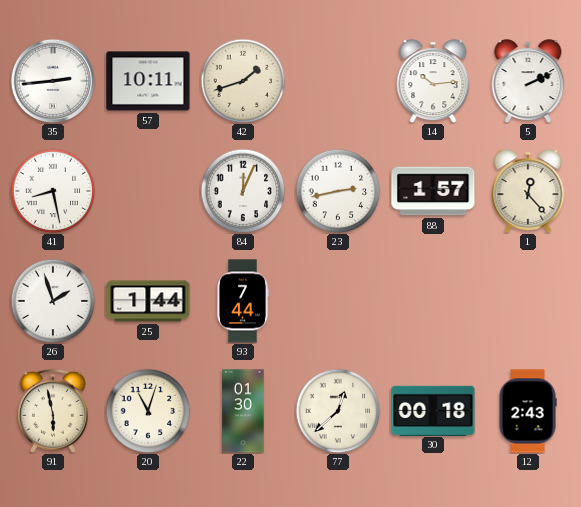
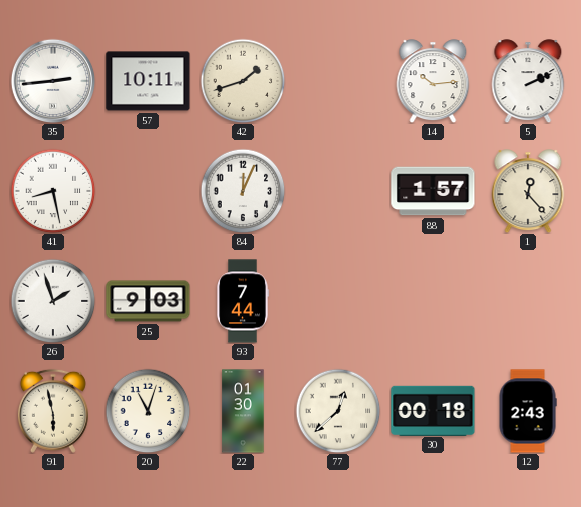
23: 2:43 -> none (338, 191)
25: 1:44 -> 9:03 (148, 301)
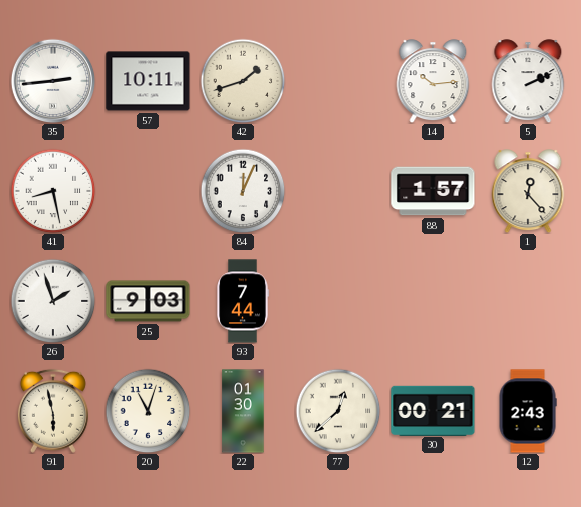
30: 00:18 -> 00:21 (433, 410)
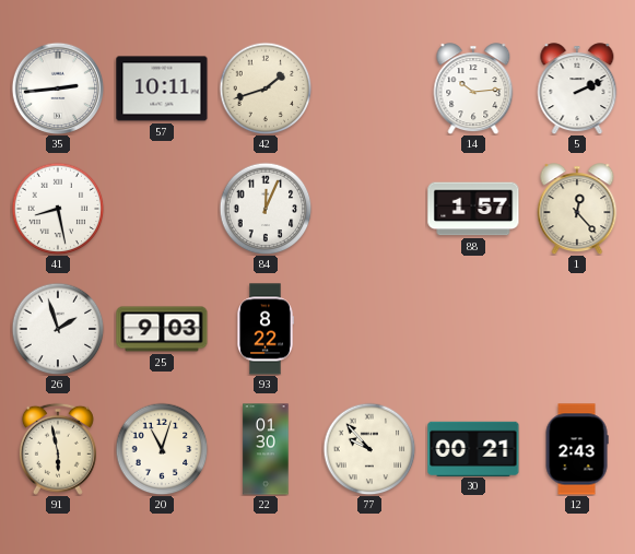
93: 7:44 -> 8:22 (266, 329)
77: 12:38 -> 9:53 (369, 449)
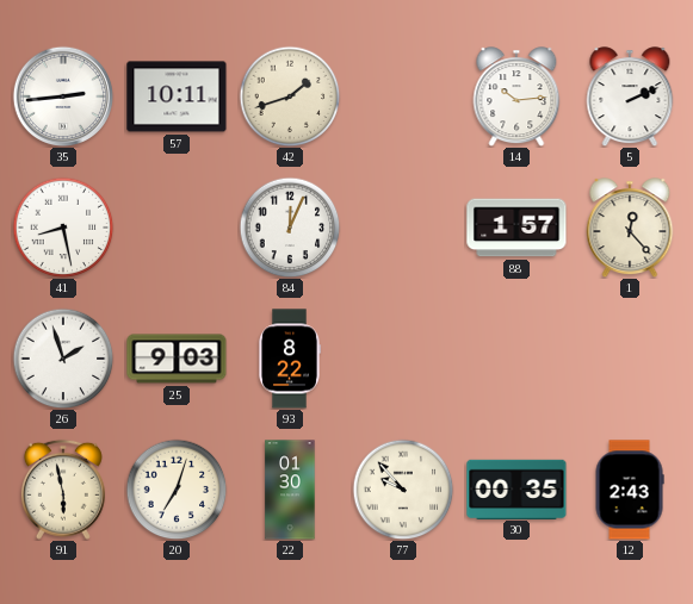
20: 11:03 -> 7:03 (177, 490)
30: 00:21 -> 00:35 (516, 488)
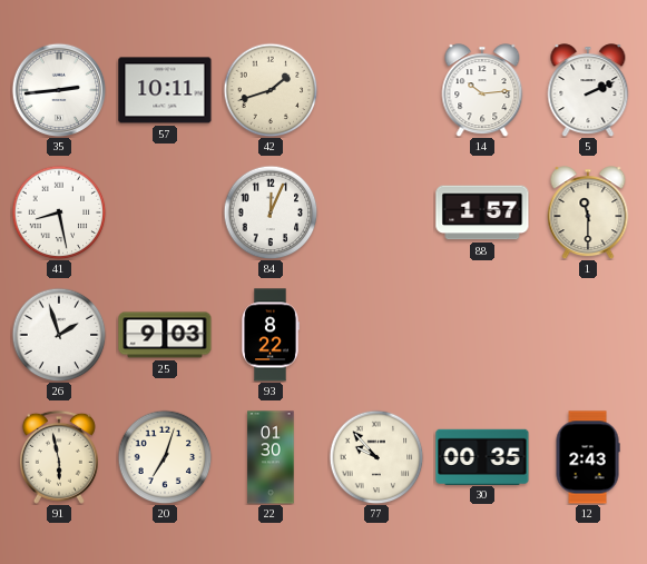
1: 12:23 -> 11:30 (588, 212)
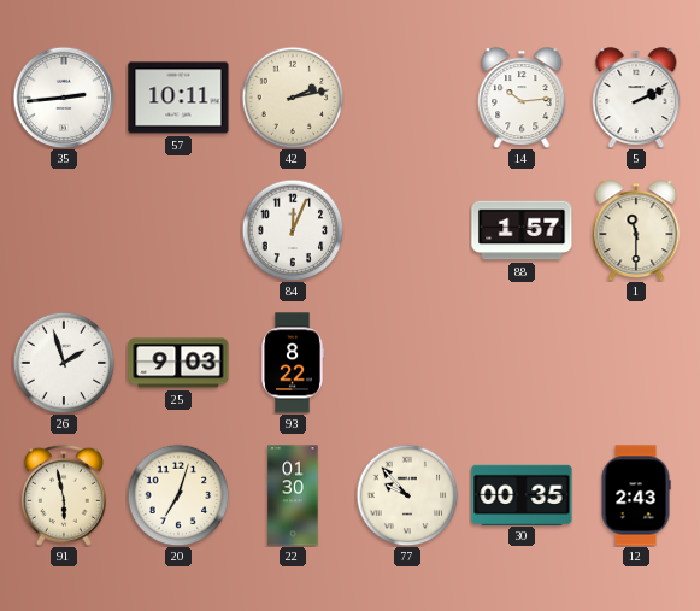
42: 1:42 -> 2:13 (293, 98)
41: 8:28 -> none (59, 212)
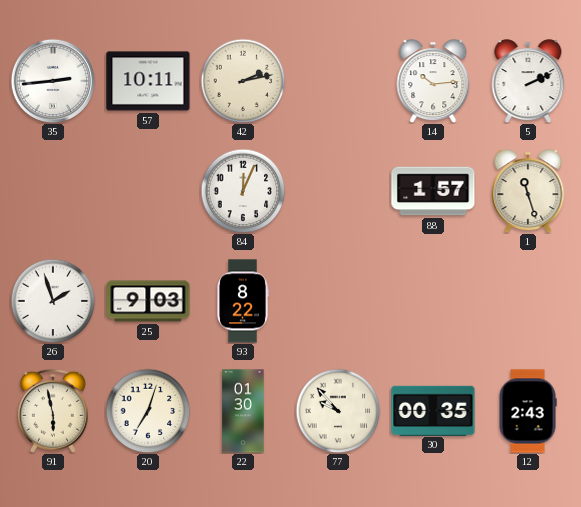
1: 11:30 -> 11:27 (528, 191)
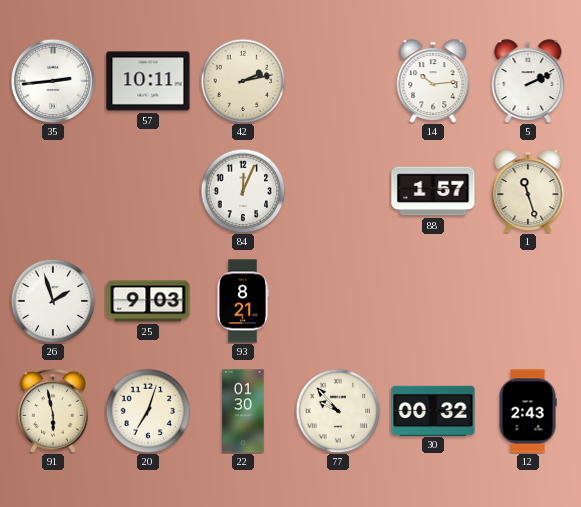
93: 8:22 -> 8:21 (243, 301)
30: 00:35 -> 00:32 (433, 410)
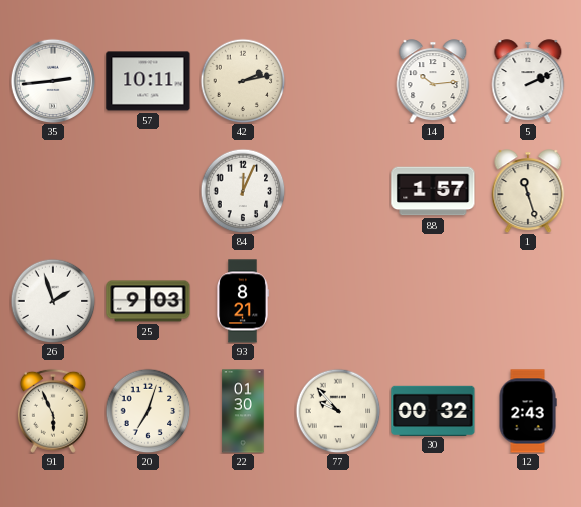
91: 5:58 -> 5:56 (53, 411)
